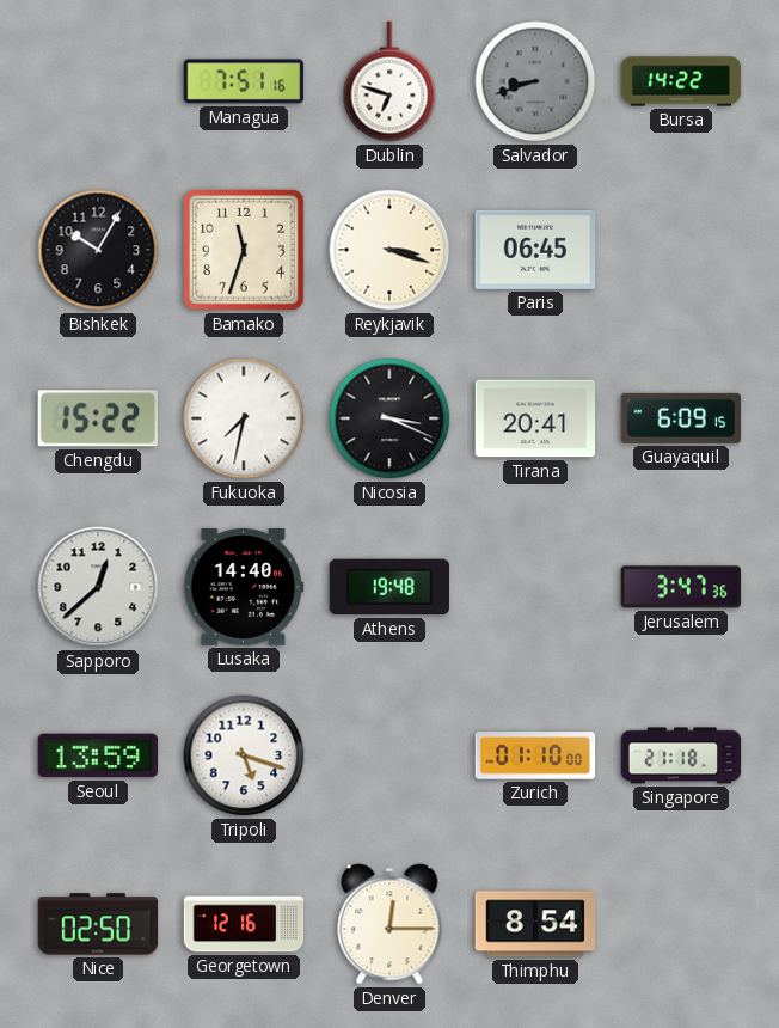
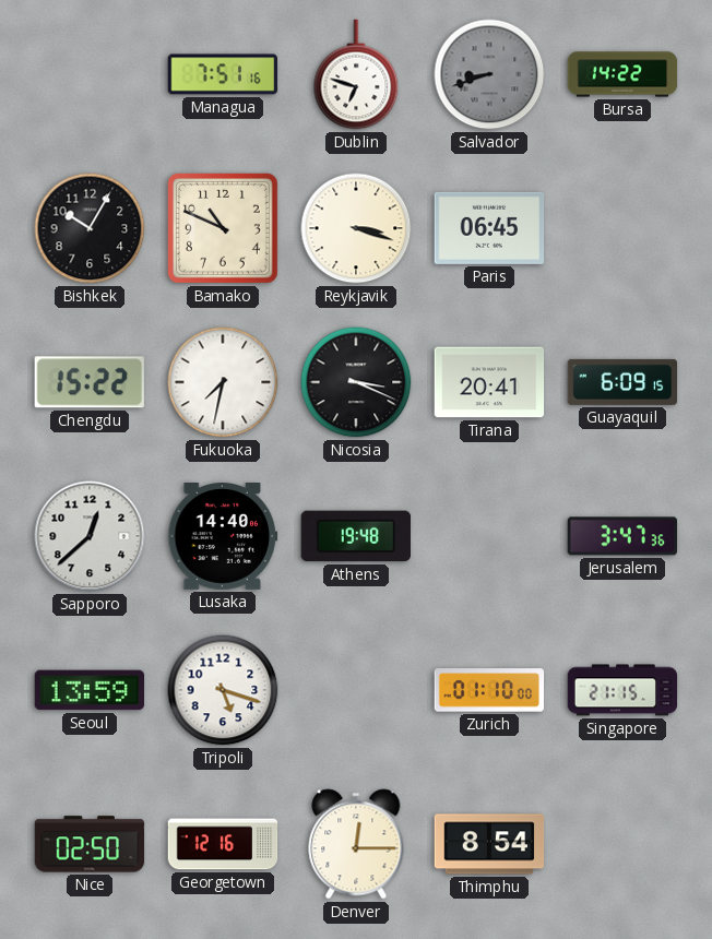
Bamako: 11:33 -> 10:49 (223, 228)
Singapore: 21:18 -> 21:15 (622, 690)
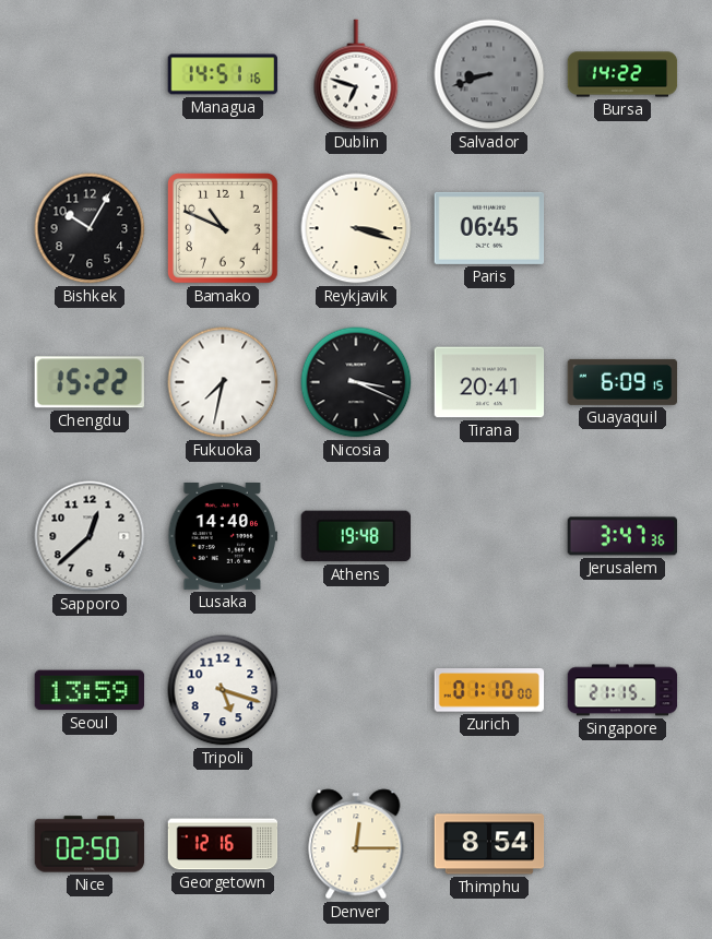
Managua: 7:51 -> 14:51 (223, 74)
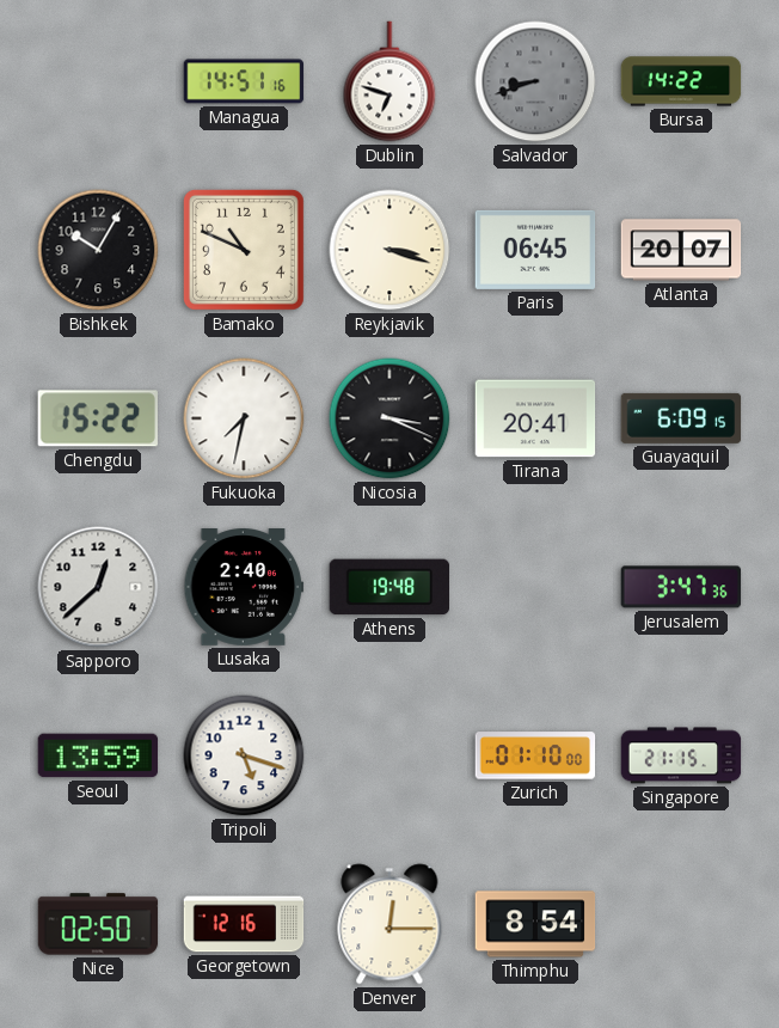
Atlanta: none -> 20:07 (681, 250)
Lusaka: 14:40 -> 2:40 (244, 588)
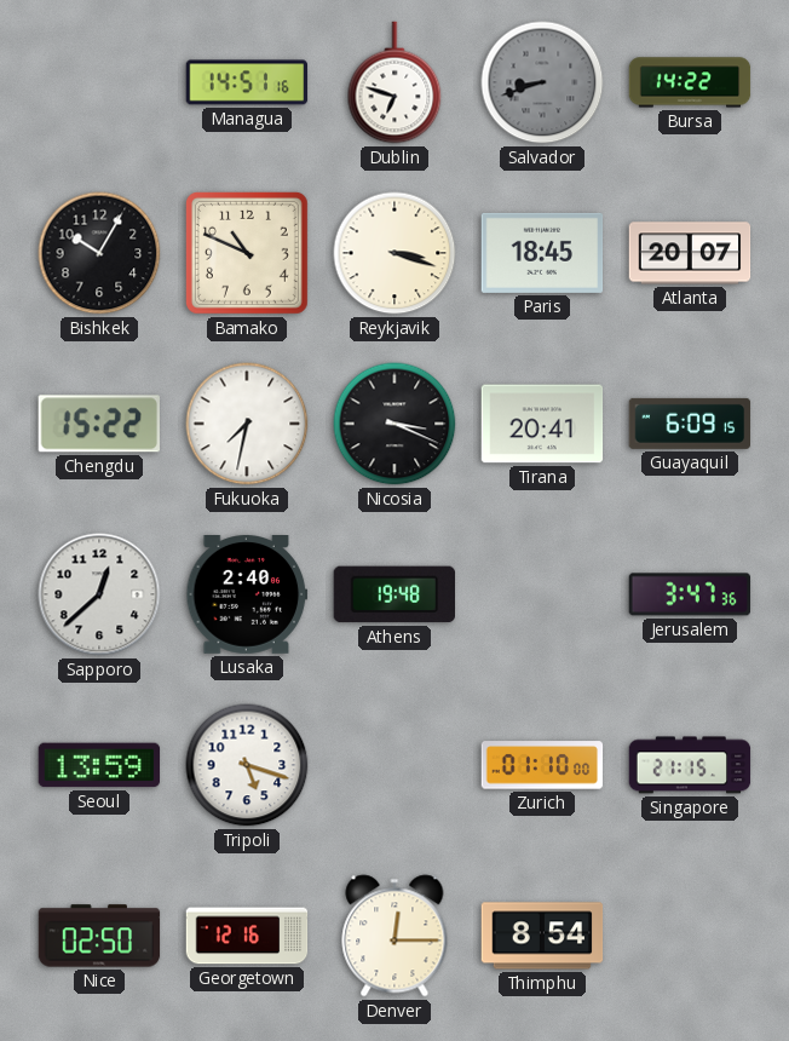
Paris: 06:45 -> 18:45 (542, 253)
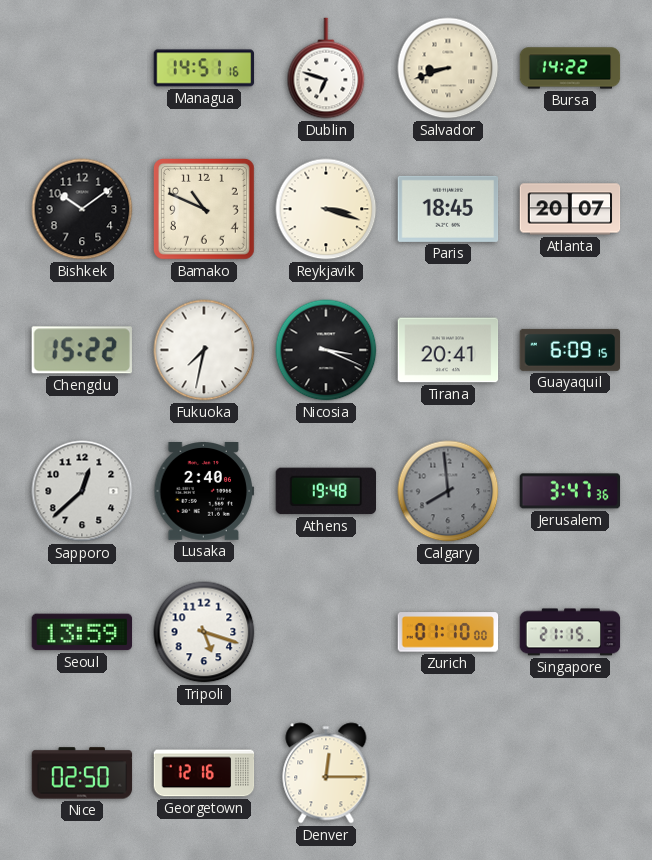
Salvador dial: grey -> cream (448, 68)
Bishkek: 10:05 -> 10:09 (82, 209)
Calgary: none -> 7:59 (448, 491)
Thimphu: 8:54 -> none (542, 936)
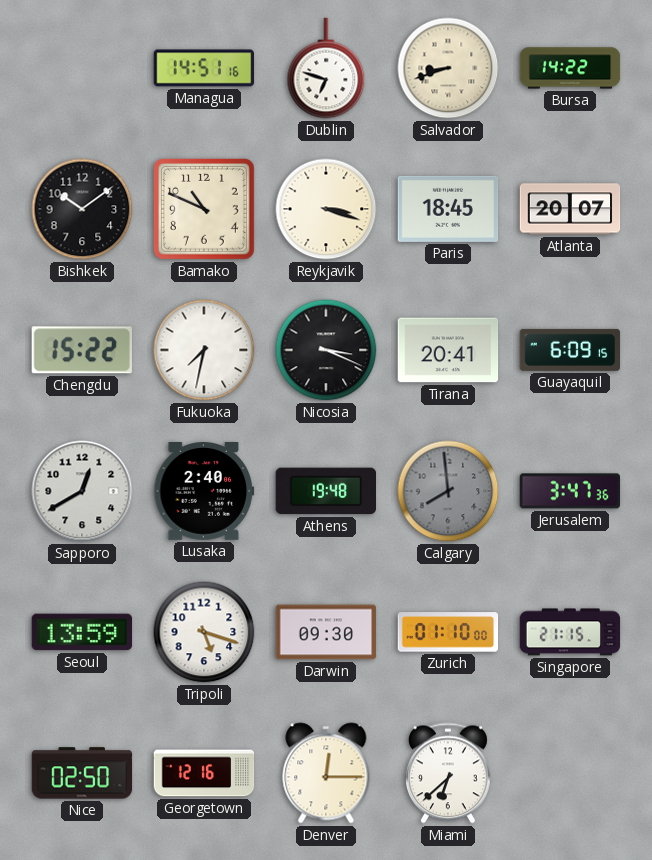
Sapporo: 12:38 -> 12:40 (82, 491)
Darwin: none -> 09:30 (326, 632)
Miami: none -> 6:38 (448, 773)
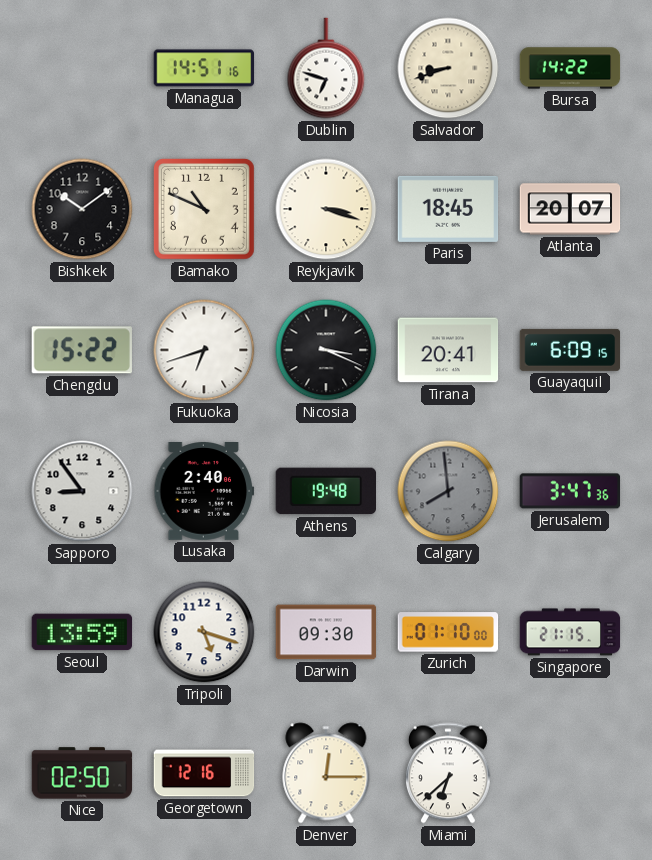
Fukuoka: 7:32 -> 6:42 (204, 350)
Sapporo: 12:40 -> 8:54 (82, 491)
